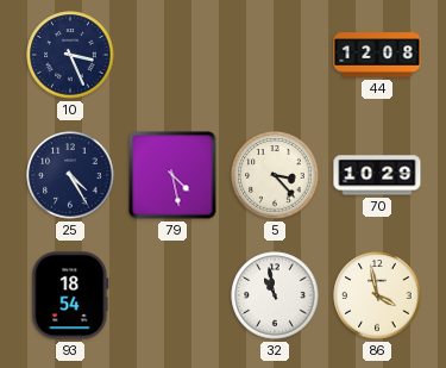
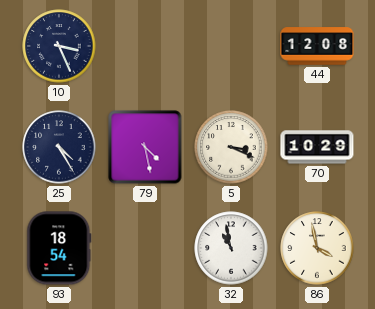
5: 3:23 -> 3:19 (231, 147)
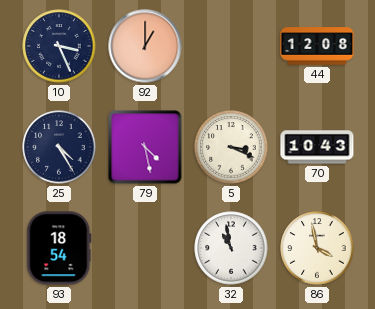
92: none -> 1:00 (145, 46)
70: 10:29 -> 10:43 (317, 147)
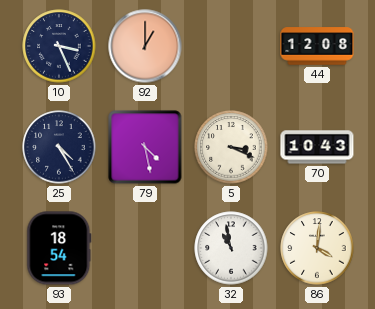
86: 3:58 -> 4:01 (317, 248)
